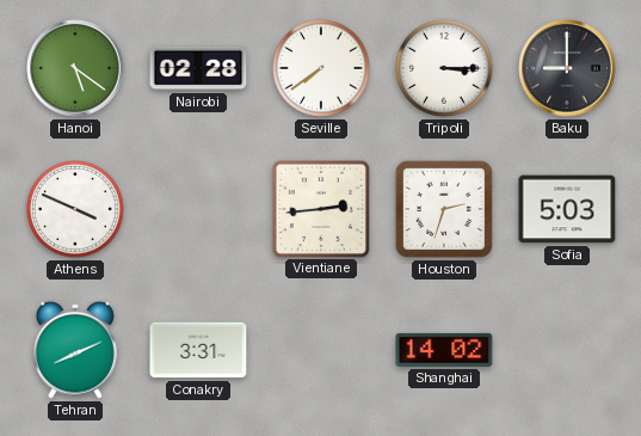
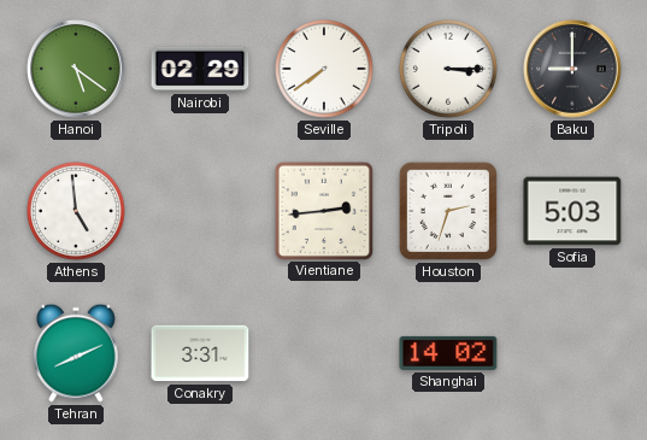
Nairobi: 02:28 -> 02:29 (200, 69)
Athens: 3:49 -> 4:59 (77, 212)
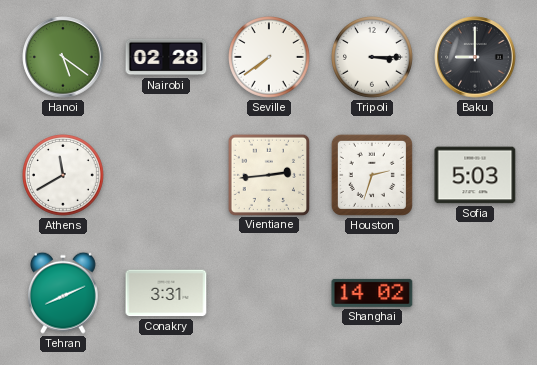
Nairobi: 02:29 -> 02:28 (166, 57)
Athens: 4:59 -> 11:40 (64, 176)
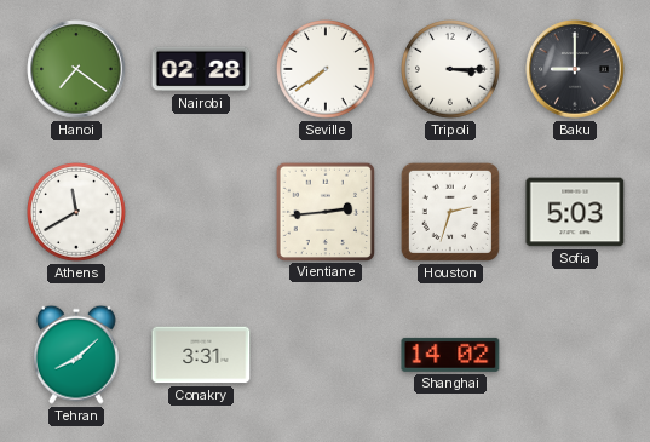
Hanoi: 5:21 -> 7:21 (76, 69)
Tehran: 8:11 -> 8:08 (76, 355)
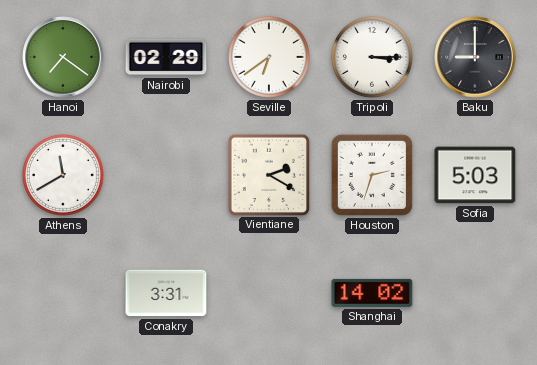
Nairobi: 02:28 -> 02:29 (166, 57)
Seville: 7:39 -> 6:39 (270, 58)
Vientiane: 2:44 -> 2:20 (268, 174)
Tehran: 8:08 -> none (76, 355)
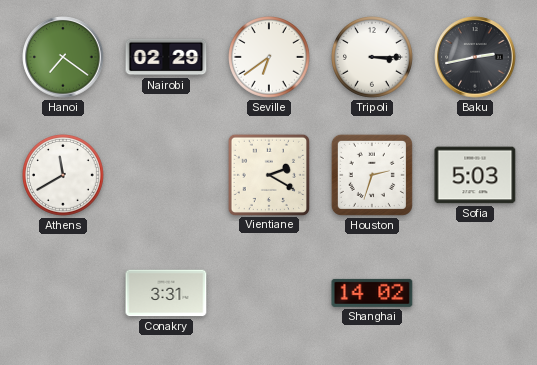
Baku: 9:00 -> 2:43 (475, 57)
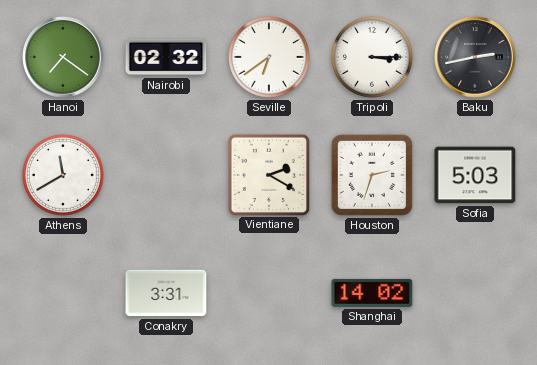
Nairobi: 02:29 -> 02:32 (166, 57)
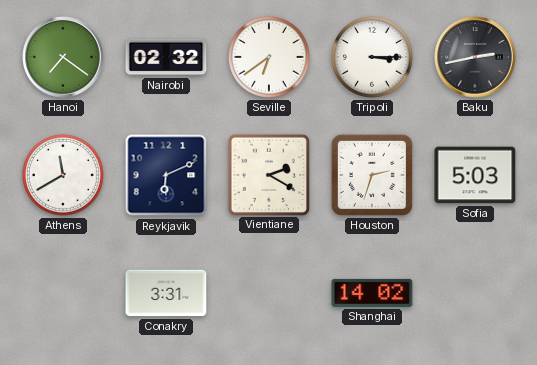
Reykjavik: none -> 6:11 (166, 175)
